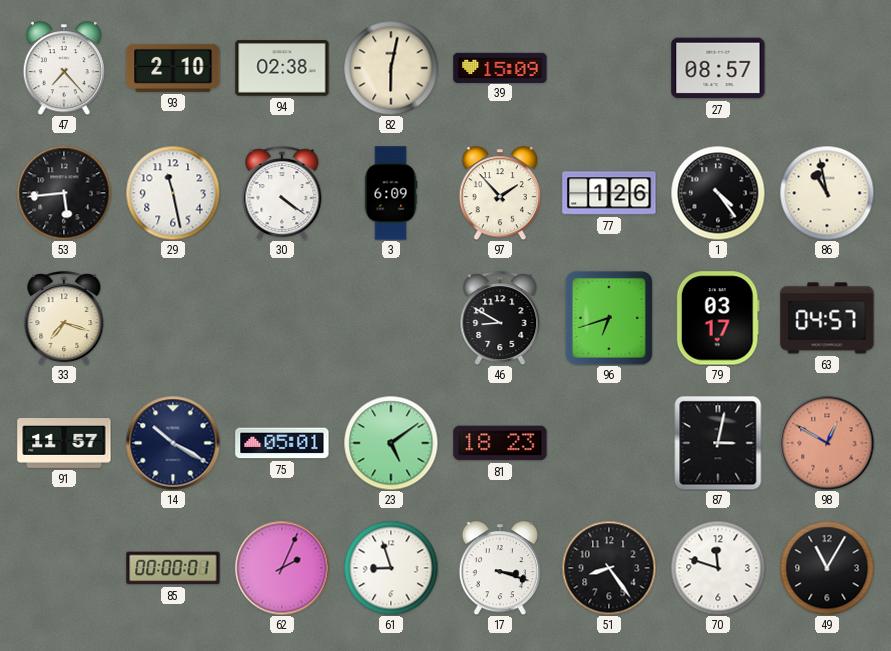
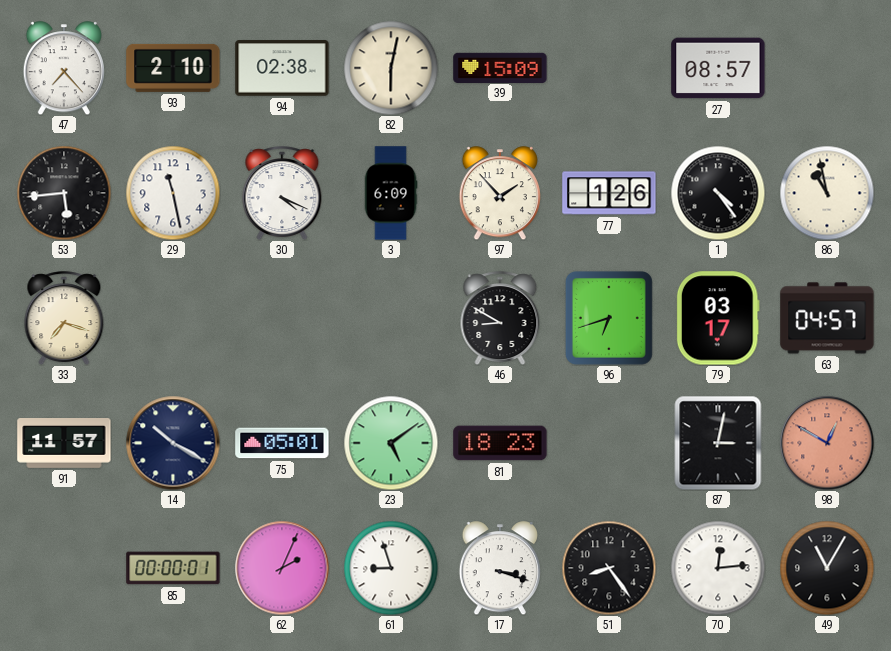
30: 4:21 -> 4:19 (282, 193)
70: 11:48 -> 12:14 (718, 568)
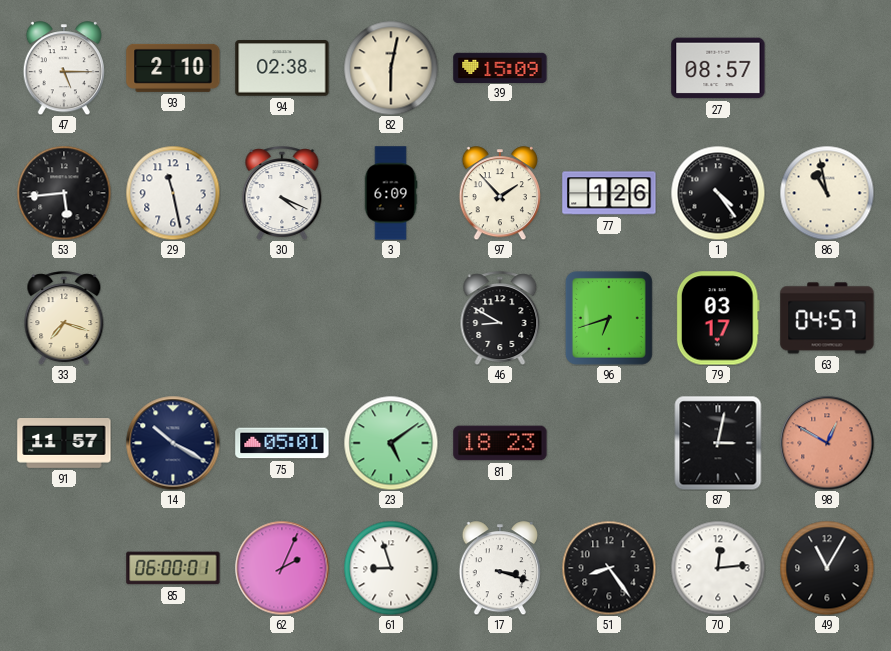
47: 7:23 -> 5:15 (64, 68)
85: 00:00 -> 06:00 (173, 568)
